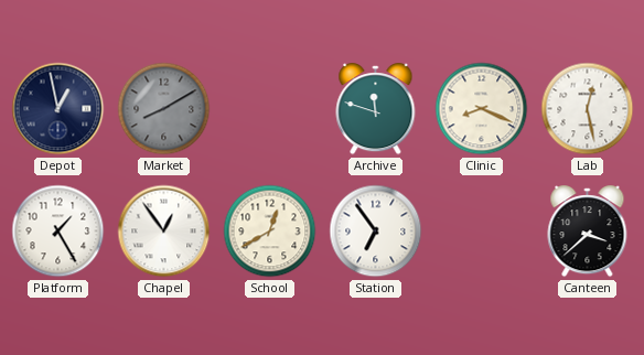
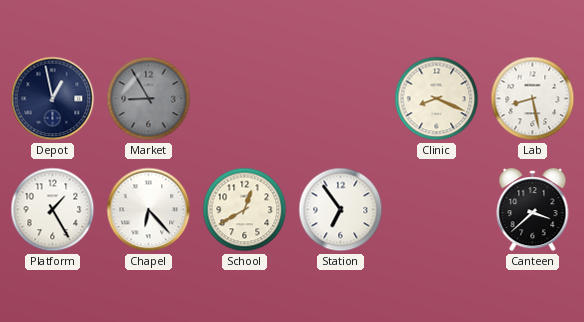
Market: 8:10 -> 8:55 (149, 99)
Archive: 11:48 -> none (376, 109)
Lab: 12:28 -> 8:28 (533, 99)
Chapel: 12:54 -> 6:23 (149, 210)
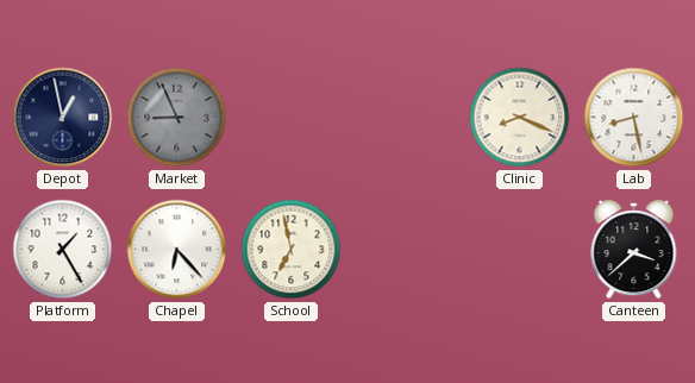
Market: 8:55 -> 8:56 (177, 118)
School: 12:40 -> 6:58 (292, 250)
Station: 6:54 -> none (341, 210)
